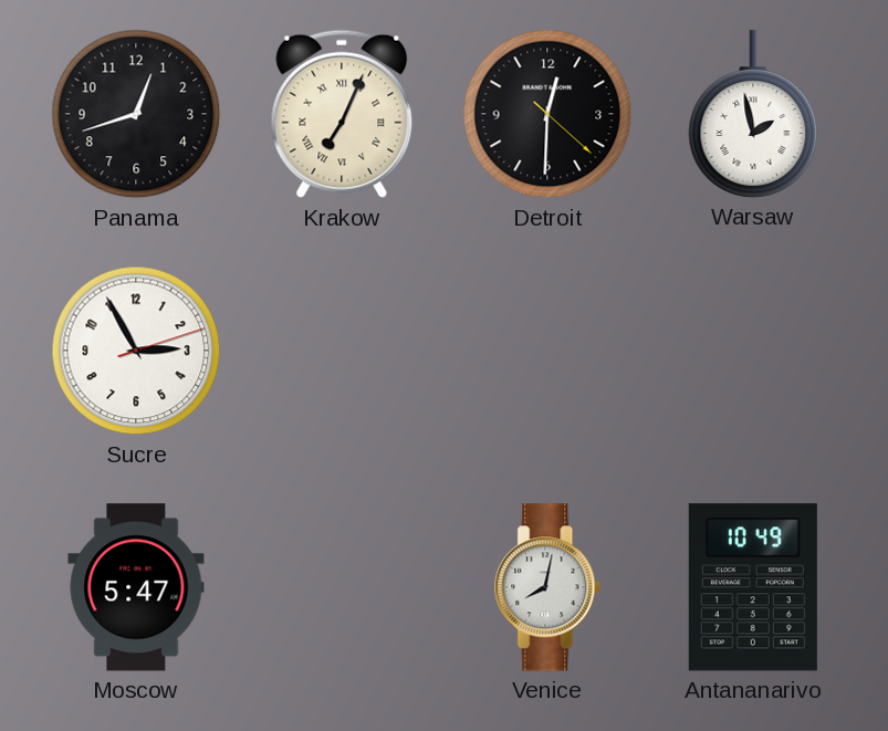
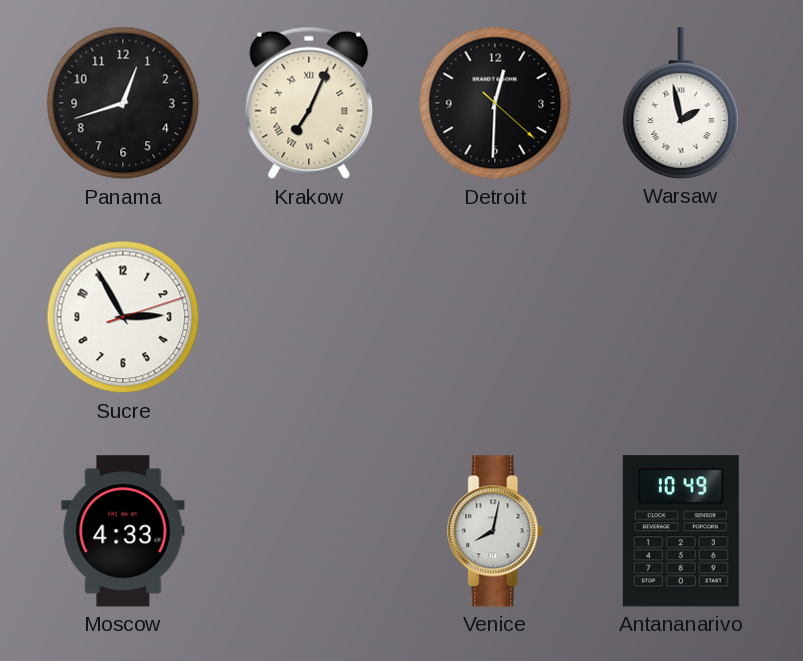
Moscow: 5:47 -> 4:33 (123, 531)
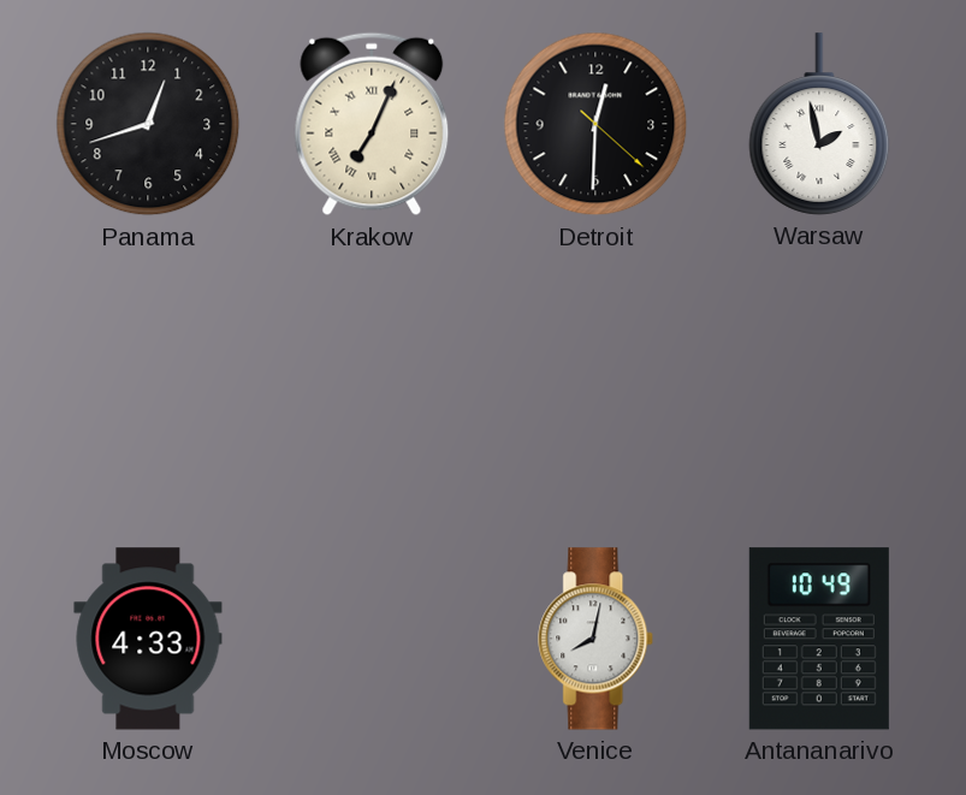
Sucre: 2:55 -> none (123, 317)
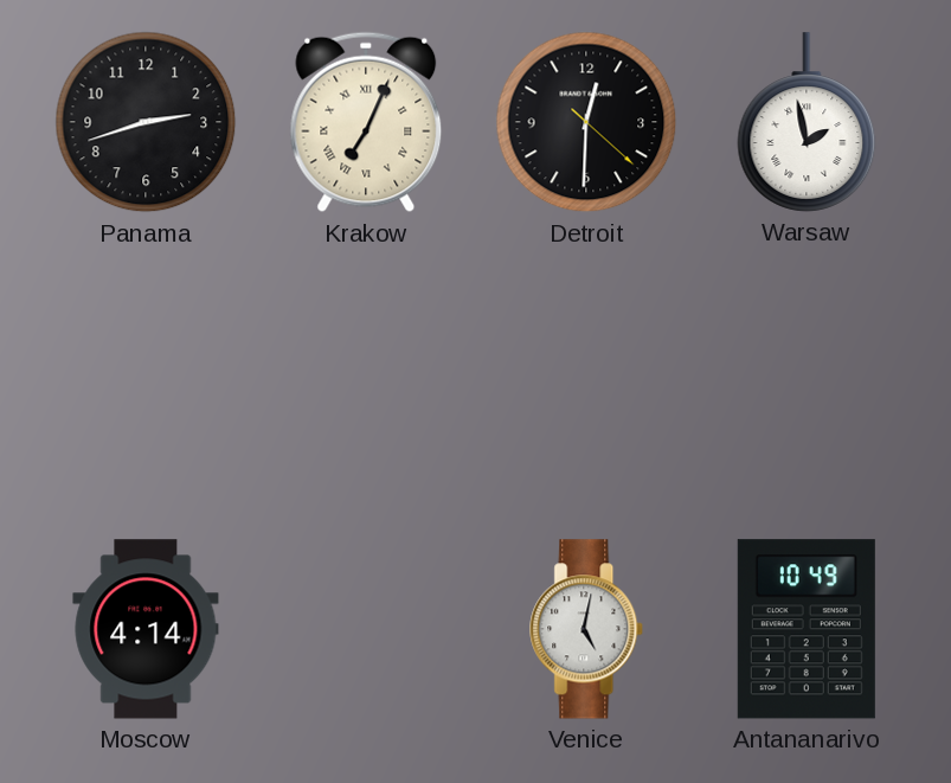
Panama: 12:42 -> 2:42 (146, 122)
Moscow: 4:33 -> 4:14 (146, 629)
Venice: 8:02 -> 5:02 (587, 629)
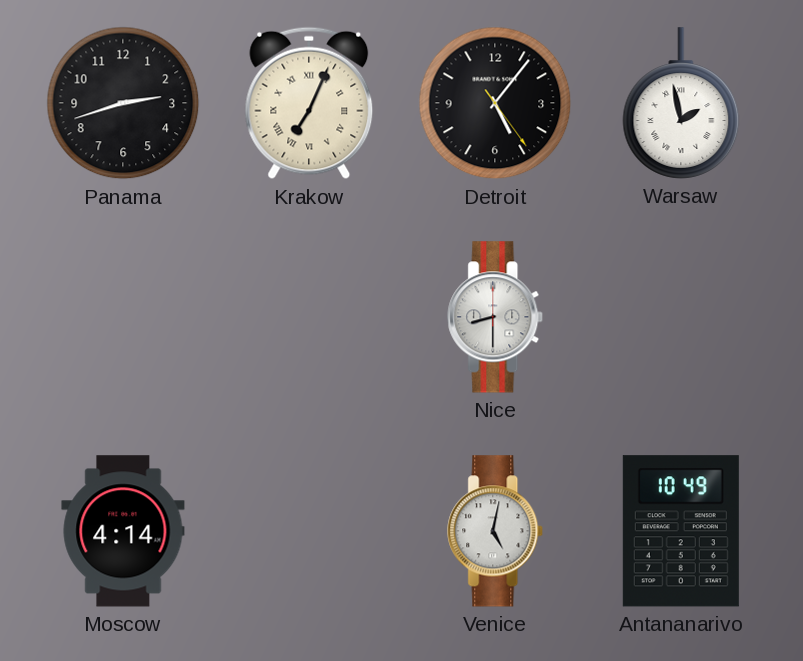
Detroit: 12:30 -> 5:06 (495, 103)
Nice: none -> 8:30 (496, 317)
